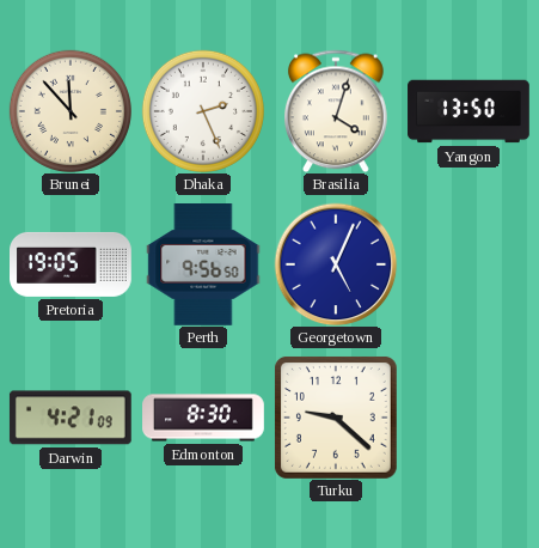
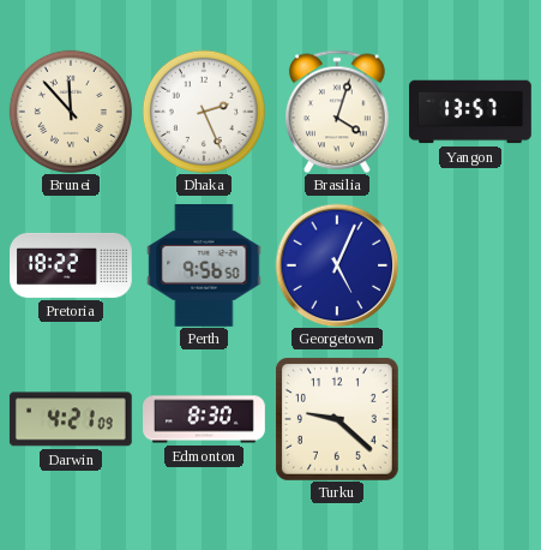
Yangon: 13:50 -> 13:57 (470, 112)
Pretoria: 19:05 -> 18:22 (72, 265)
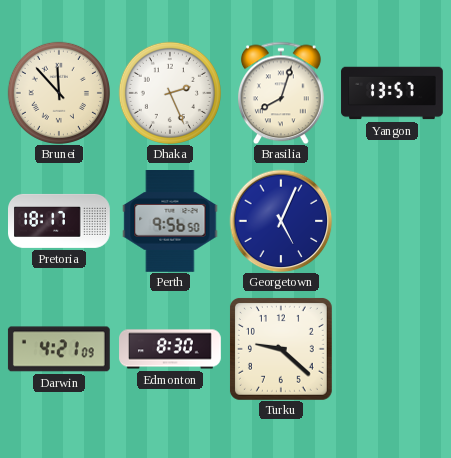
Brasilia: 4:03 -> 8:03 (282, 93)
Pretoria: 18:22 -> 18:17 (60, 221)
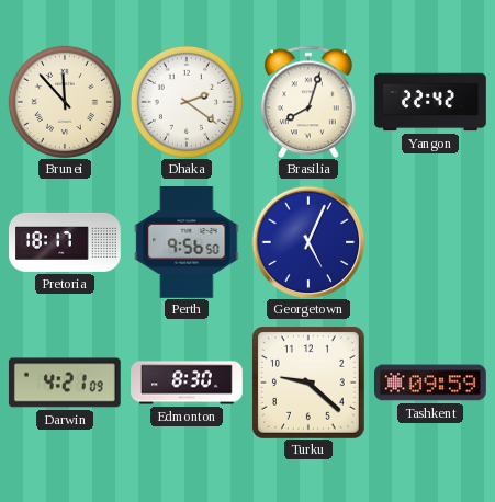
Dhaka: 2:26 -> 2:21 (187, 102)
Yangon: 13:57 -> 22:42 (430, 102)
Tashkent: none -> 09:59 (431, 383)
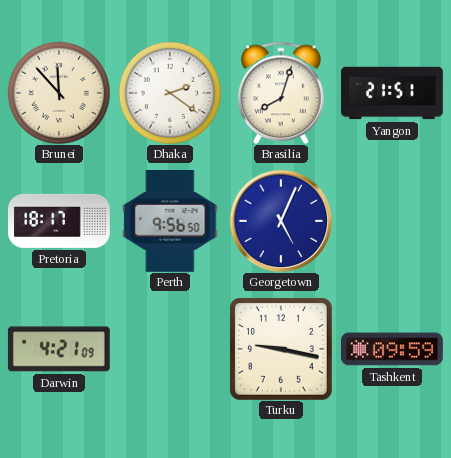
Yangon: 22:42 -> 21:51 (392, 93)
Edmonton: 8:30 -> none (187, 383)
Turku: 9:22 -> 9:17 (281, 349)
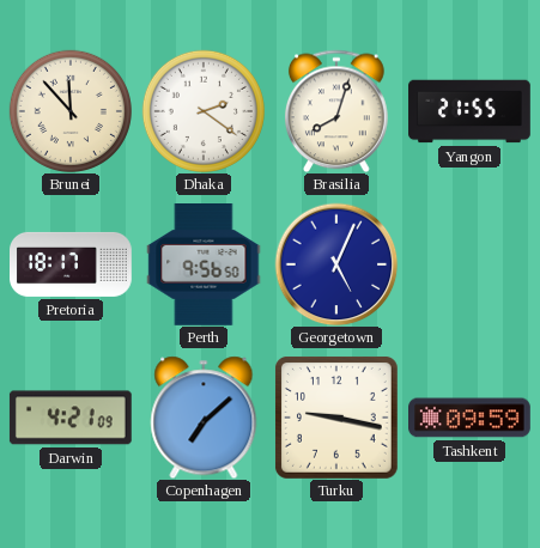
Yangon: 21:51 -> 21:55 (469, 111)
Copenhagen: none -> 7:08 (204, 418)
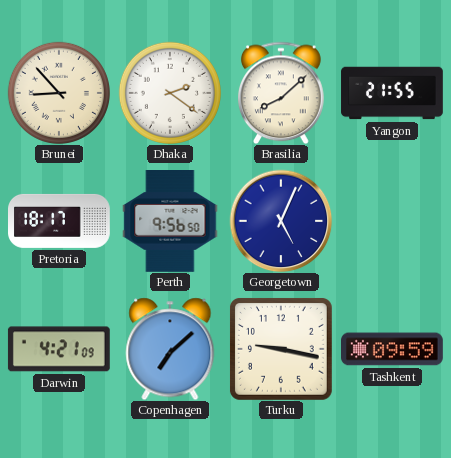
Brunei: 11:53 -> 8:53 (59, 93)
Brasilia: 8:03 -> 8:08 (282, 93)
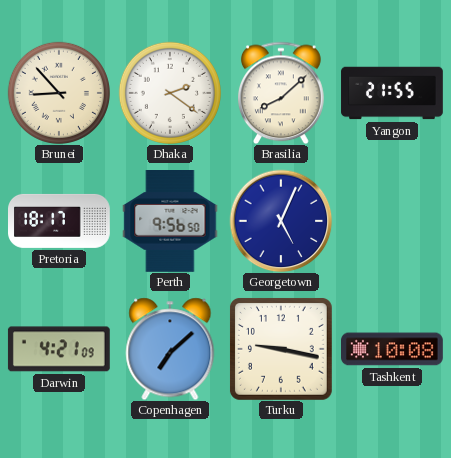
Tashkent: 09:59 -> 10:08 (393, 349)
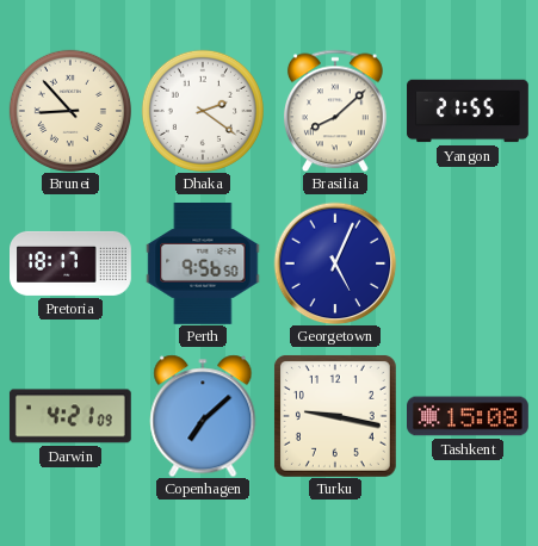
Tashkent: 10:08 -> 15:08 (469, 416)
